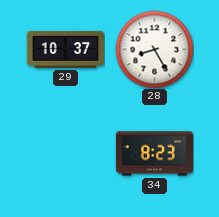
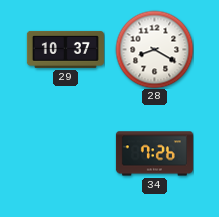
28: 8:25 -> 8:20 (154, 49)
34: 8:23 -> 7:26 (154, 154)
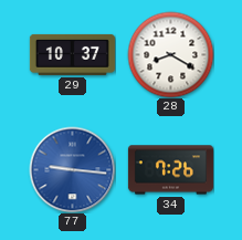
77: none -> 9:16 (72, 169)
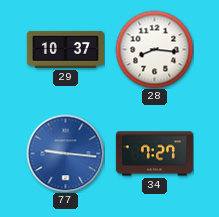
28: 8:20 -> 8:16 (154, 49)
34: 7:26 -> 7:27 (154, 154)
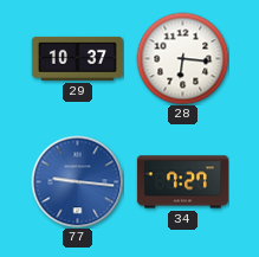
28: 8:16 -> 6:16 (182, 58)
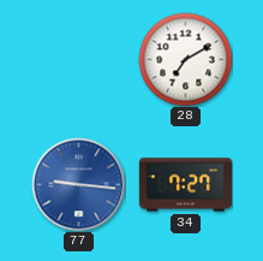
29: 10:37 -> none (77, 58)
28: 6:16 -> 7:10 (185, 59)
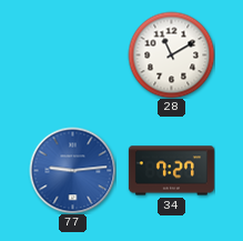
28: 7:10 -> 11:10 (171, 54)
77: 9:16 -> 9:14 (72, 170)
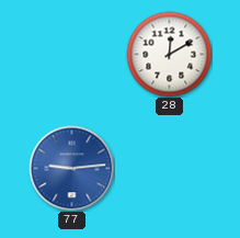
28: 11:10 -> 12:10 (169, 54)
34: 7:27 -> none (171, 171)
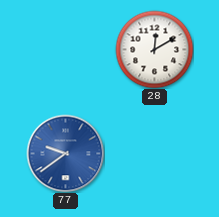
77: 9:14 -> 9:39 (65, 153)
